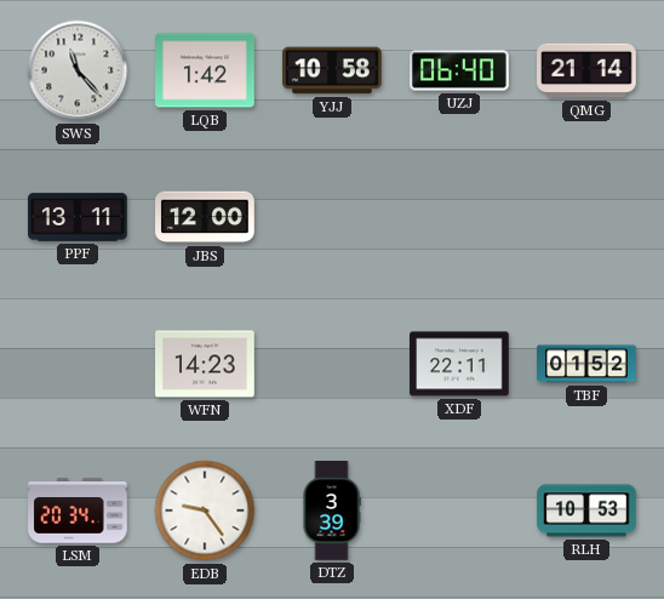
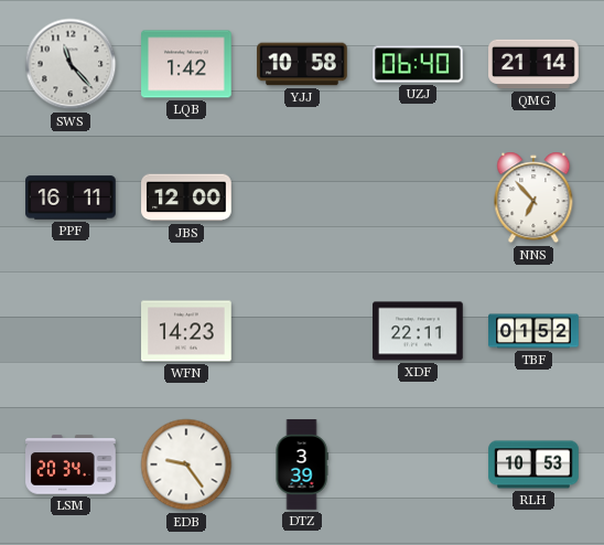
PPF: 13:11 -> 16:11 (72, 197)
NNS: none -> 6:53 (533, 197)
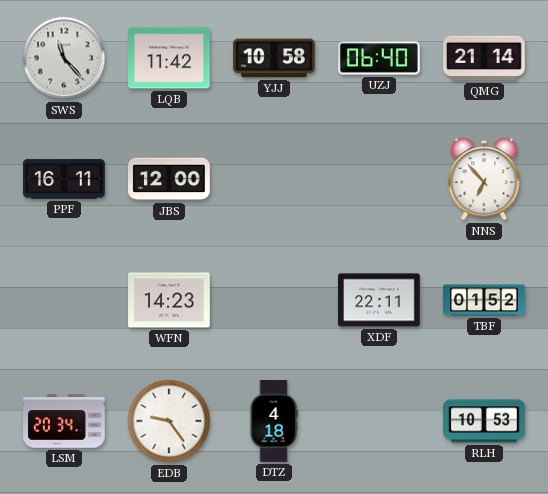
LQB: 1:42 -> 11:42 (169, 58)
DTZ: 3:39 -> 4:18 (274, 421)
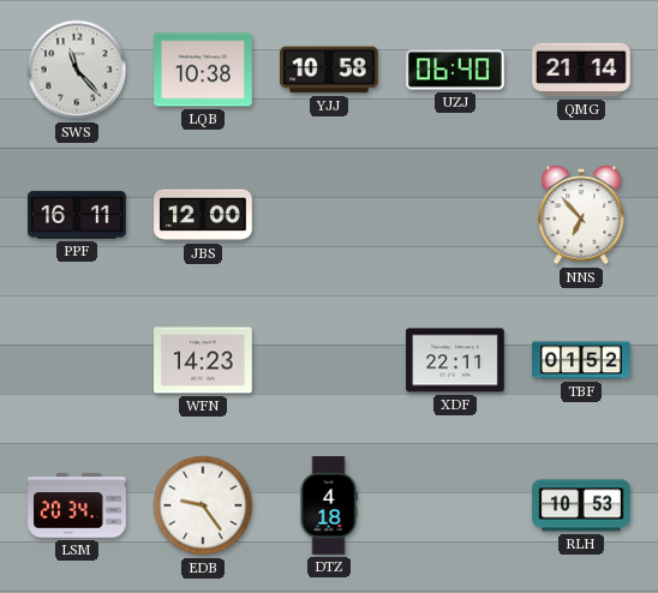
LQB: 11:42 -> 10:38 (203, 70)
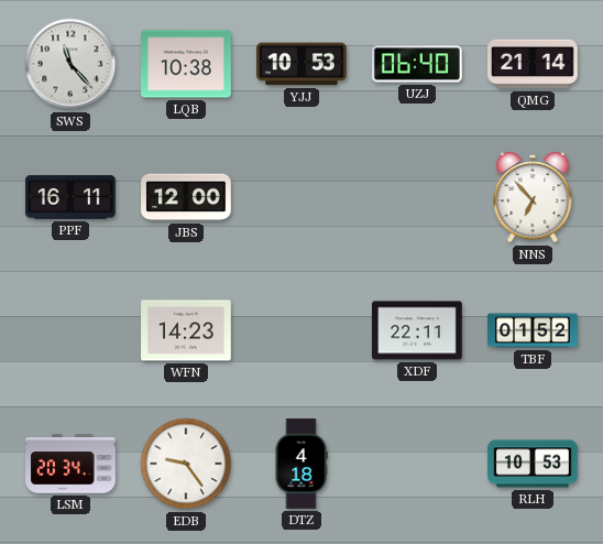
YJJ: 10:58 -> 10:53 (301, 64)
